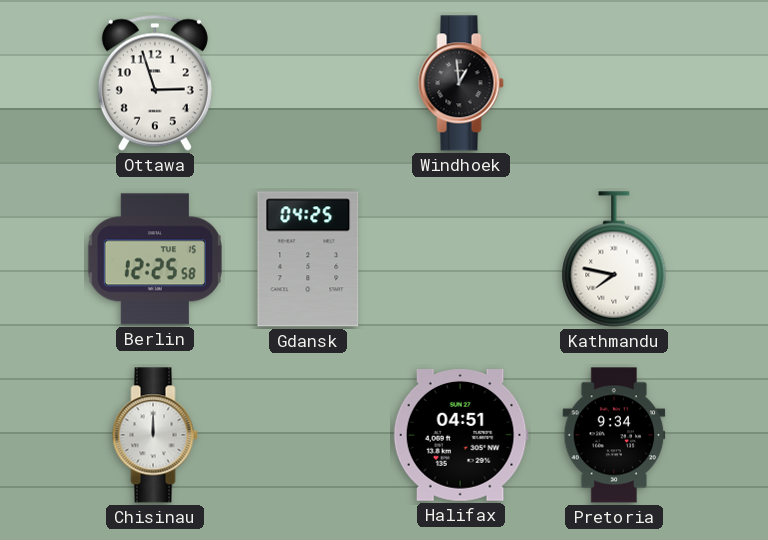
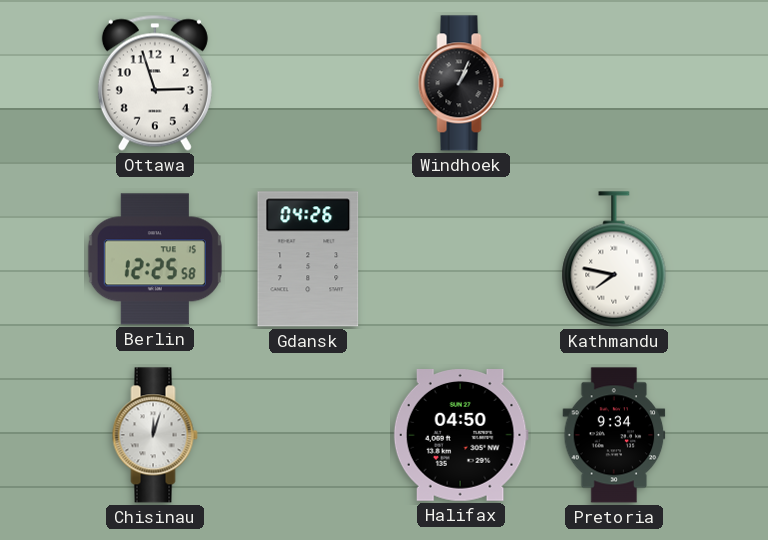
Windhoek: 12:59 -> 1:04 (461, 83)
Gdansk: 04:25 -> 04:26 (308, 259)
Chisinau: 12:00 -> 12:03 (155, 435)
Halifax: 04:51 -> 04:50 (461, 436)
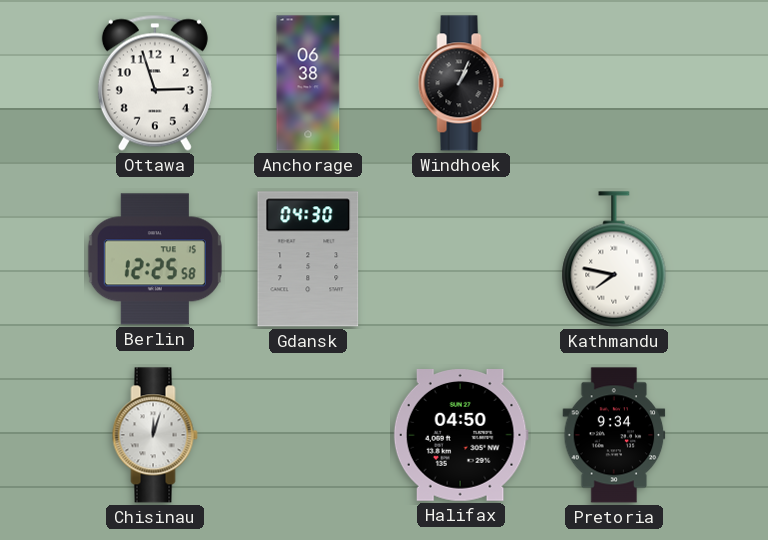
Anchorage: none -> 06:38 (308, 83)
Gdansk: 04:26 -> 04:30 (308, 259)
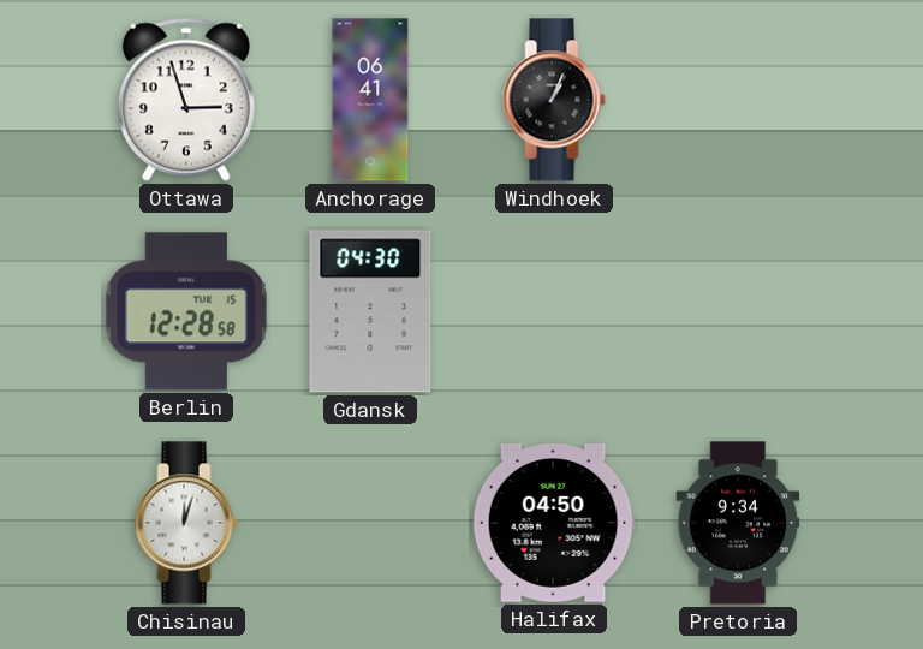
Anchorage: 06:38 -> 06:41 (370, 100)
Berlin: 12:25 -> 12:28 (186, 311)
Kathmandu: 7:47 -> none (614, 259)
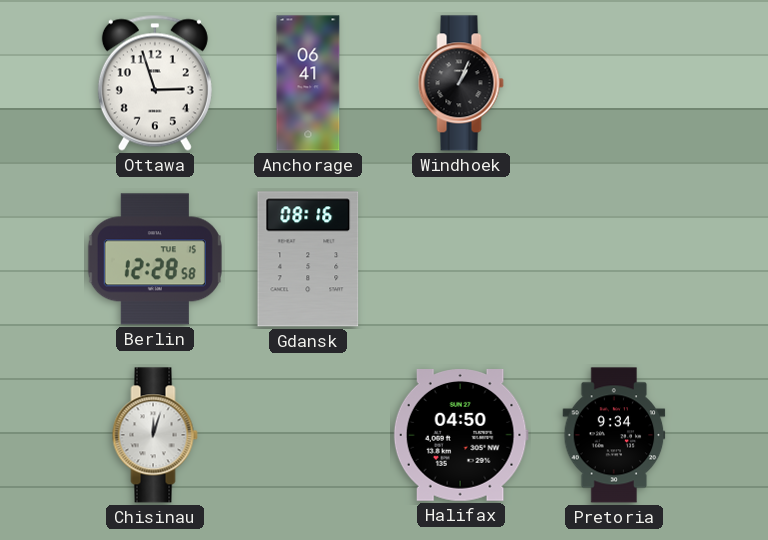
Gdansk: 04:30 -> 08:16 (308, 259)
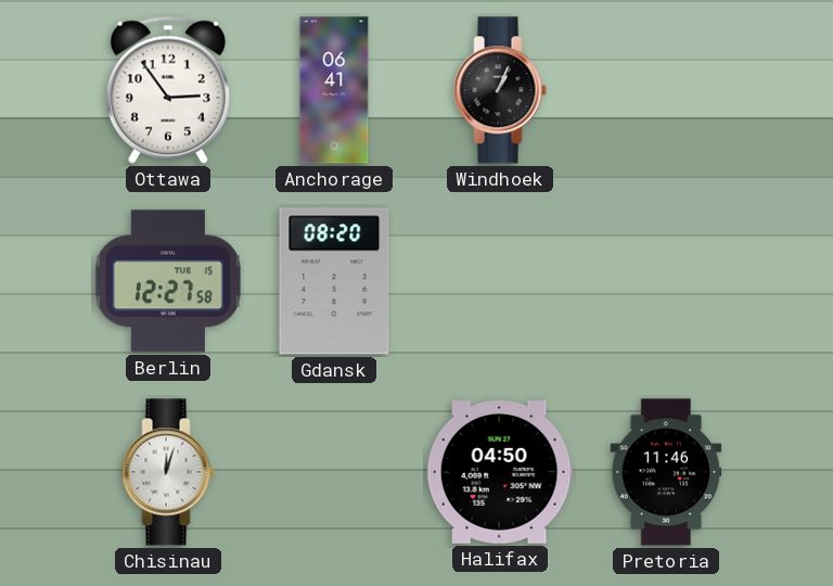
Ottawa: 2:57 -> 2:54 (168, 90)
Berlin: 12:28 -> 12:27 (168, 281)
Gdansk: 08:16 -> 08:20 (334, 281)
Pretoria: 9:34 -> 11:46 (666, 472)
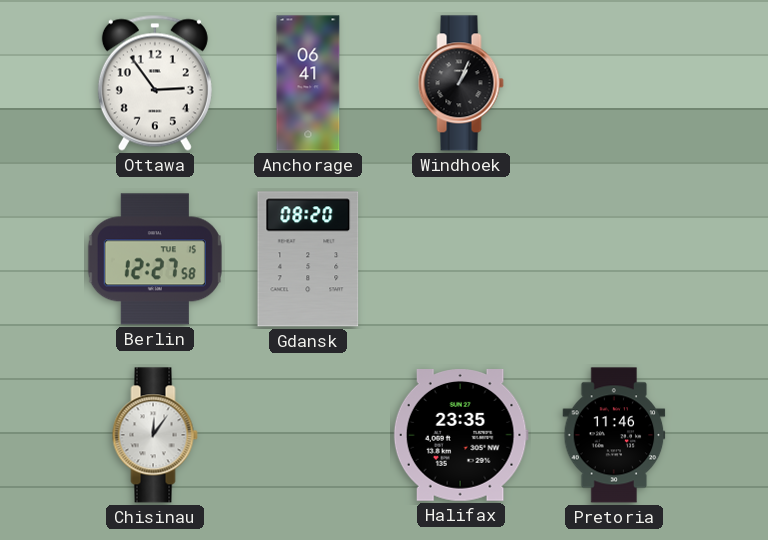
Chisinau: 12:03 -> 12:06 (155, 435)
Halifax: 04:50 -> 23:35 (461, 436)
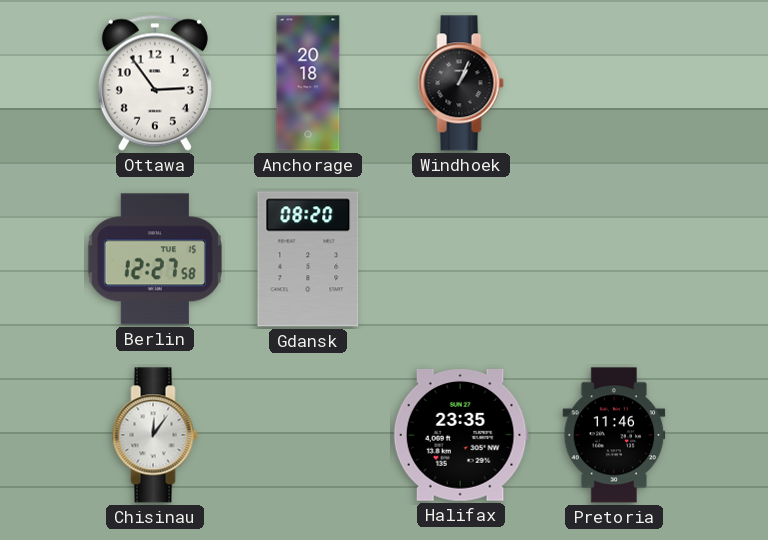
Anchorage: 06:41 -> 20:18 (308, 83)
